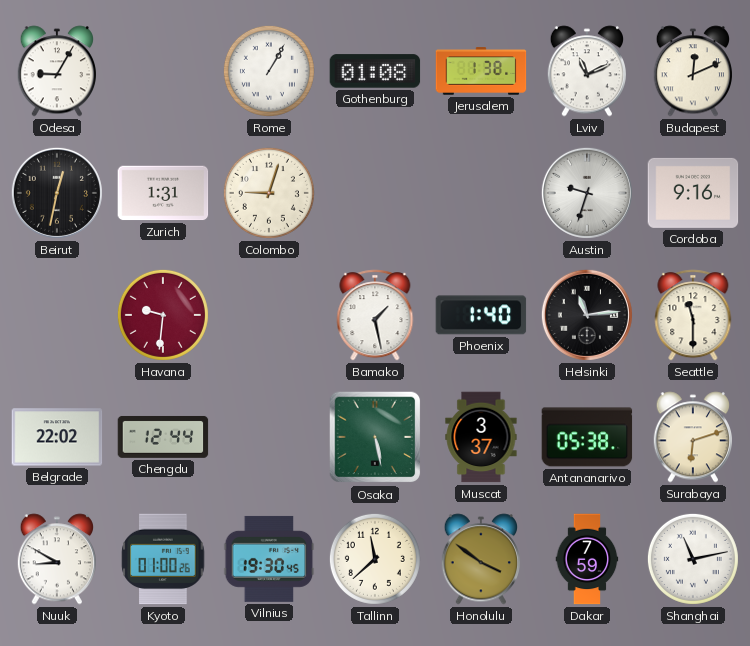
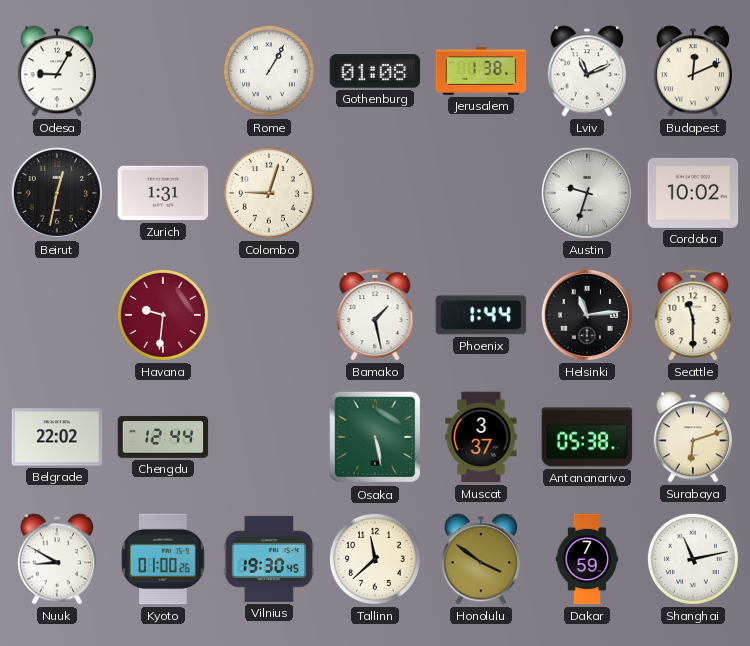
Cordoba: 9:16 -> 10:02 (693, 193)
Phoenix: 1:40 -> 1:44 (481, 315)
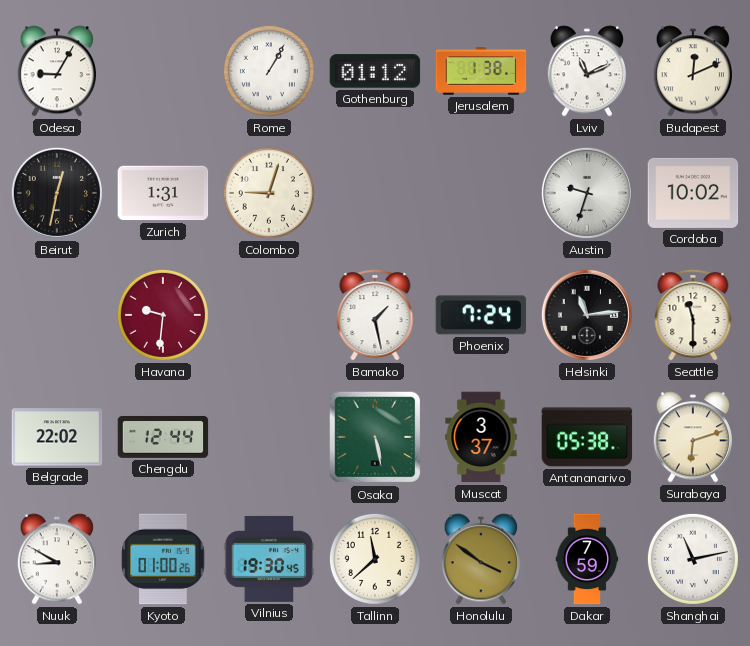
Gothenburg: 01:08 -> 01:12 (375, 71)
Phoenix: 1:44 -> 7:24 (481, 315)
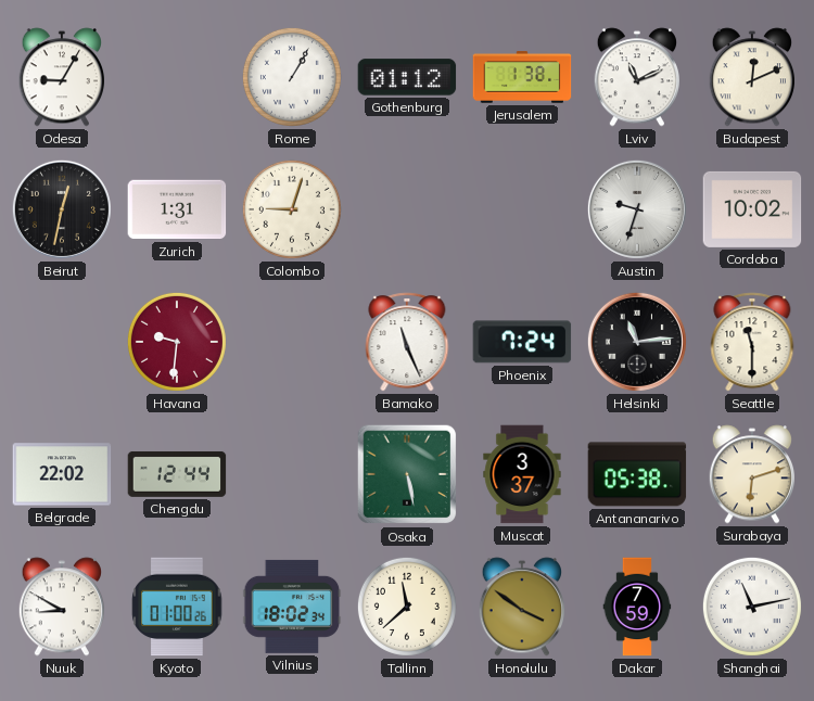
Bamako: 1:28 -> 11:26 (407, 342)
Vilnius: 19:30 -> 18:02 (292, 607)
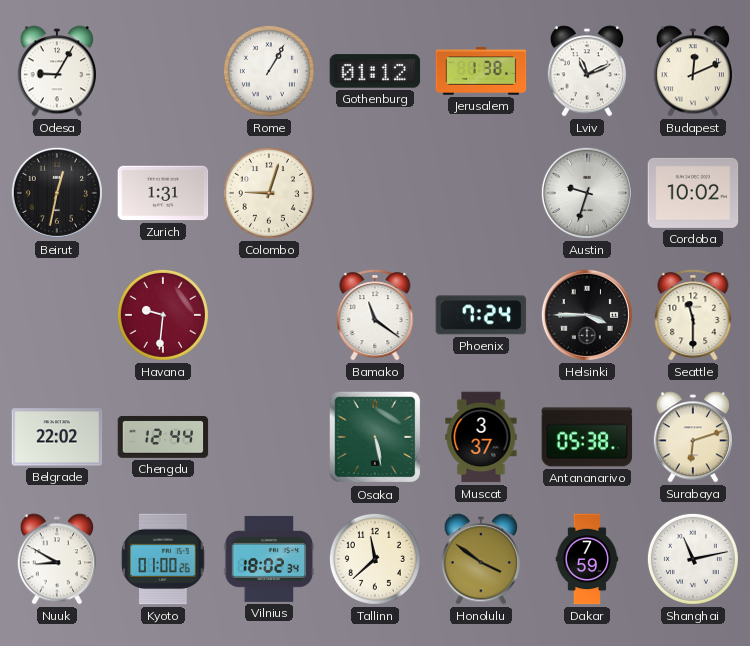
Bamako: 11:26 -> 11:21 (375, 315)
Helsinki: 11:14 -> 3:45 (587, 315)
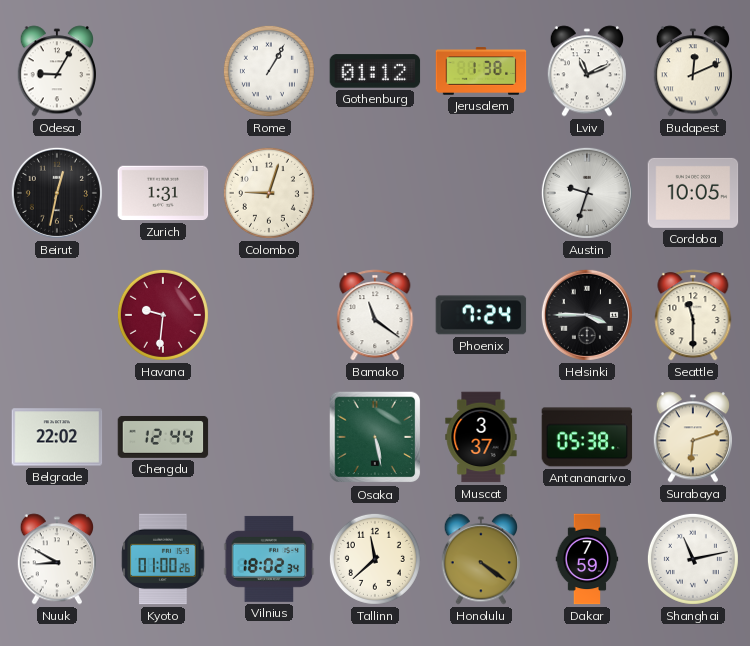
Cordoba: 10:02 -> 10:05 (693, 193)
Honolulu: 3:51 -> 4:21 (480, 559)
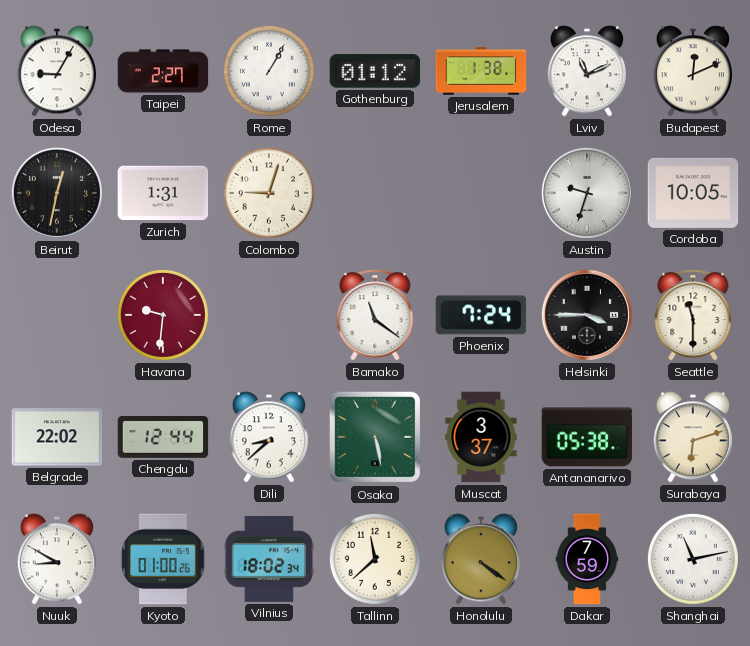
Taipei: none -> 2:27 (163, 71)
Dili: none -> 8:38 (268, 437)
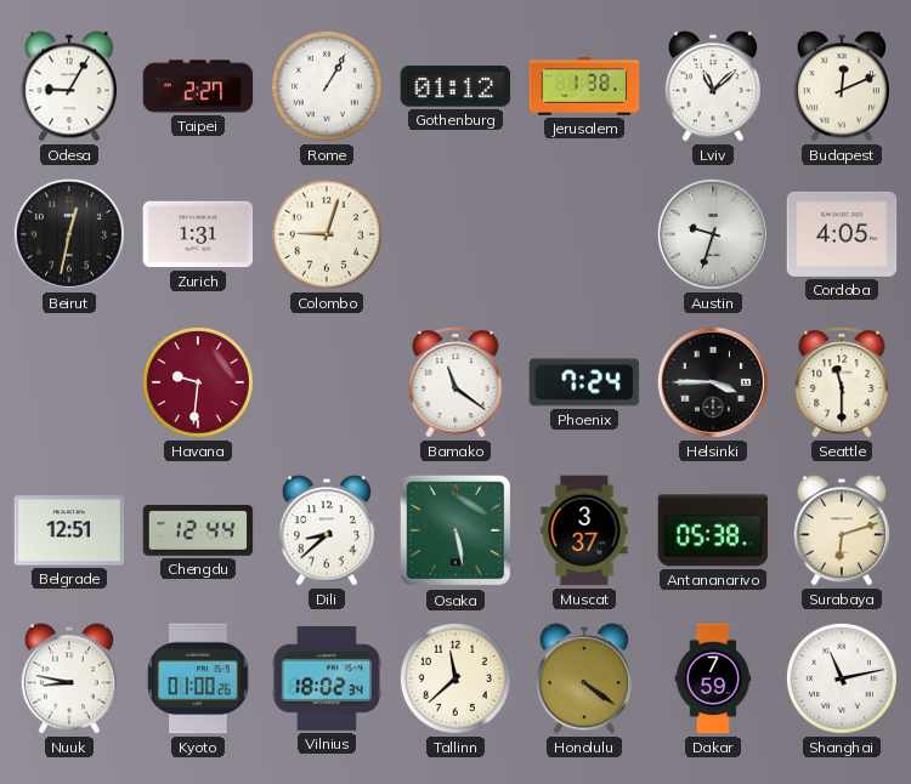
Lviv: 11:11 -> 11:08 (712, 86)
Cordoba: 10:05 -> 4:05 (842, 234)
Belgrade: 22:02 -> 12:51 (69, 530)
Nuuk: 8:50 -> 8:47 (68, 678)
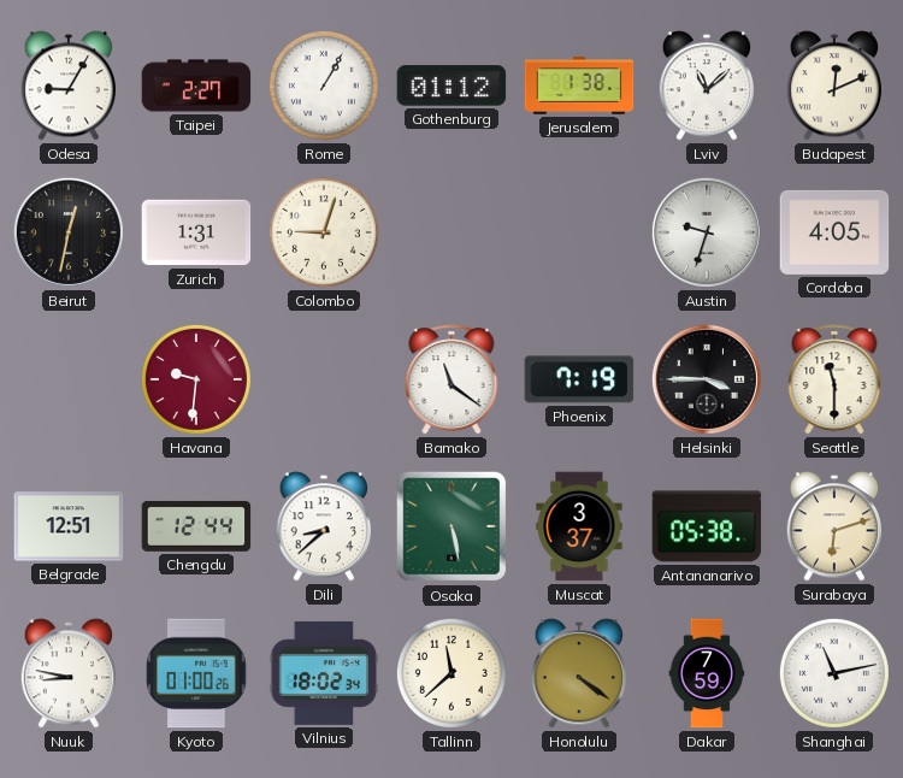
Phoenix: 7:24 -> 7:19 (579, 379)
